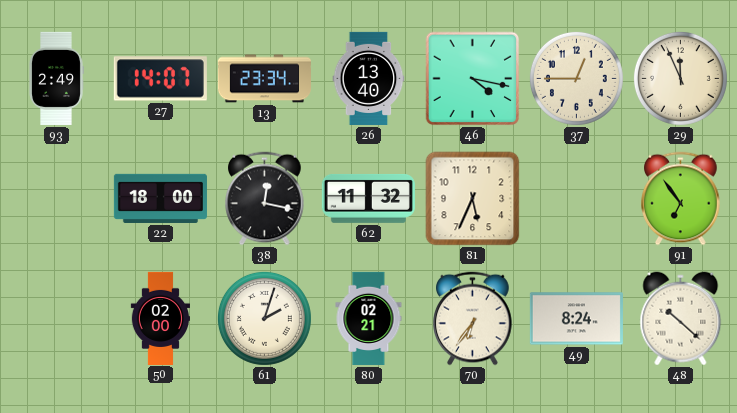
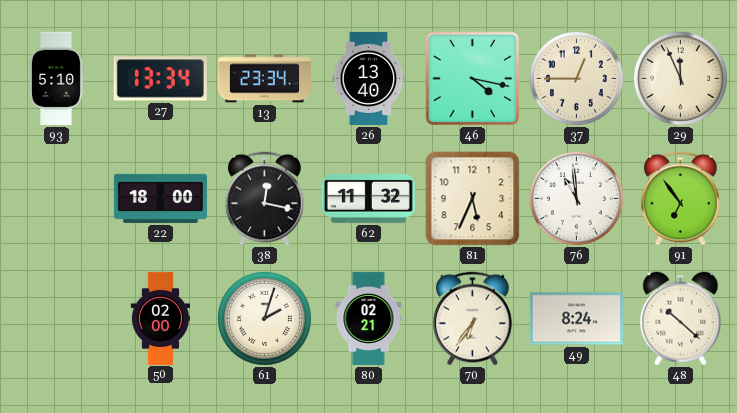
93: 2:49 -> 5:10 (56, 78)
27: 14:07 -> 13:34 (160, 79)
76: none -> 10:59 (576, 198)
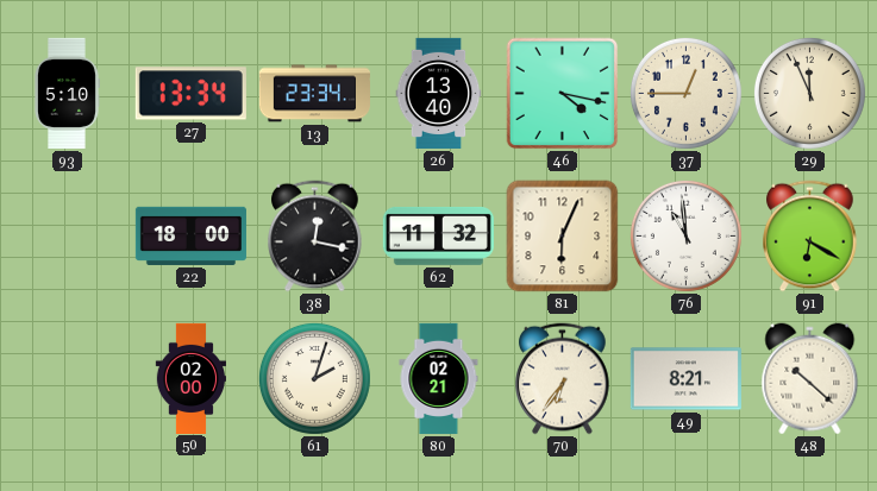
81: 5:34 -> 6:04 (563, 237)
91: 6:54 -> 6:20 (810, 237)
49: 8:24 -> 8:21 (685, 379)
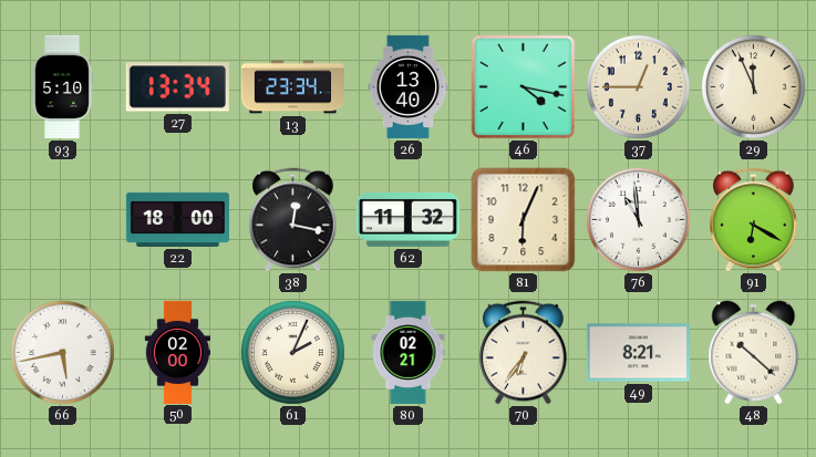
66: none -> 5:43 (62, 352)
61: 2:03 -> 2:04 (292, 352)
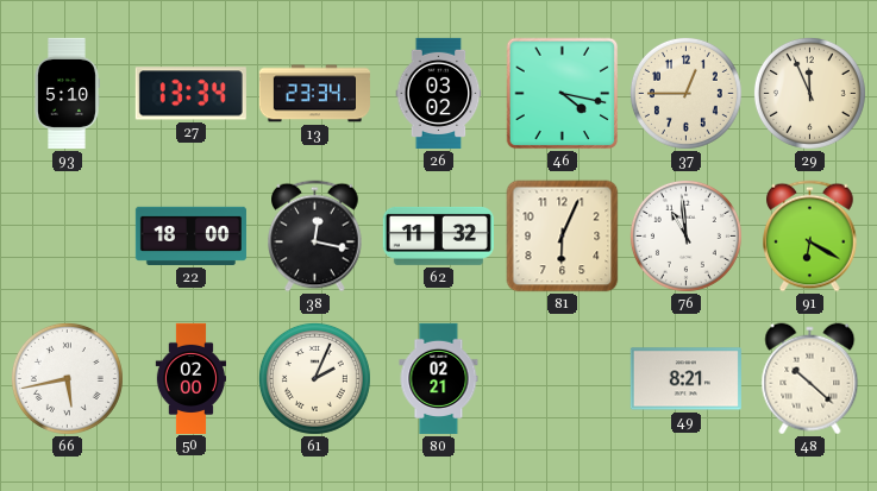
26: 13:40 -> 03:02 (439, 93)
70: 6:36 -> none (524, 353)
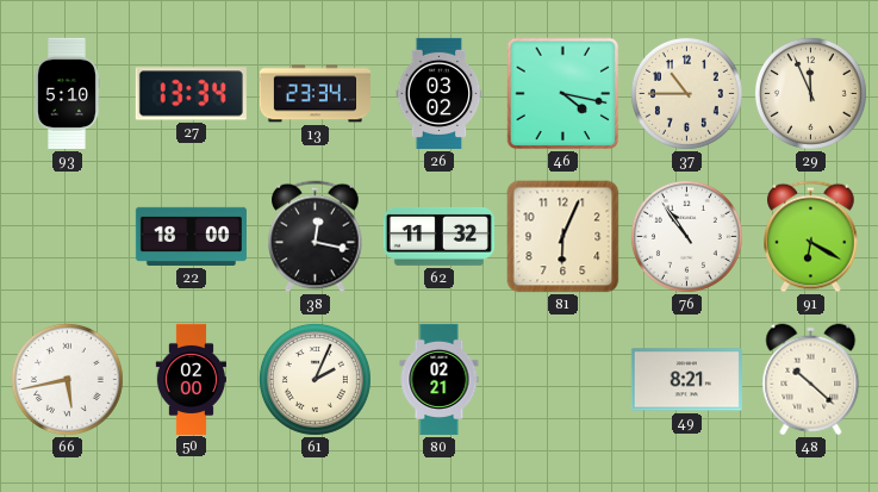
37: 12:45 -> 10:45 (686, 93)
76: 10:59 -> 10:54 (686, 236)
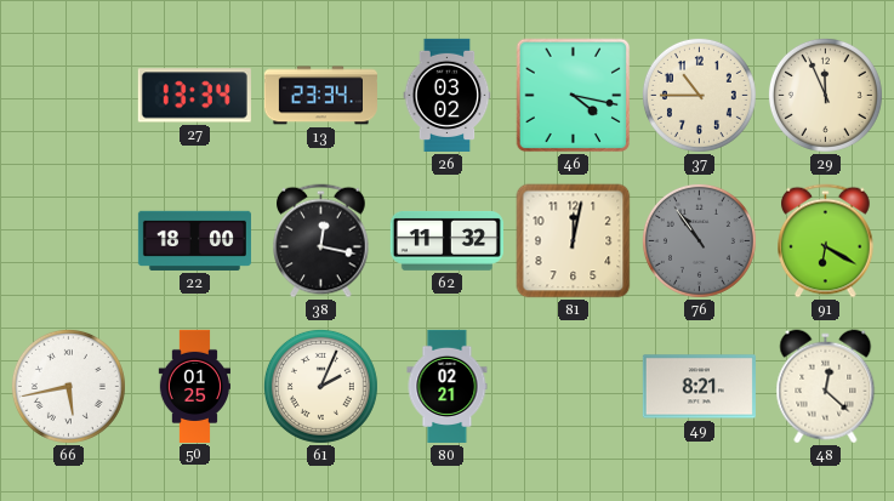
93: 5:10 -> none (67, 93)
81: 6:04 -> 12:02 (574, 241)
76 dial: white -> grey (699, 240)
50: 02:00 -> 01:25 (194, 386)
48: 10:22 -> 12:22 (826, 387)
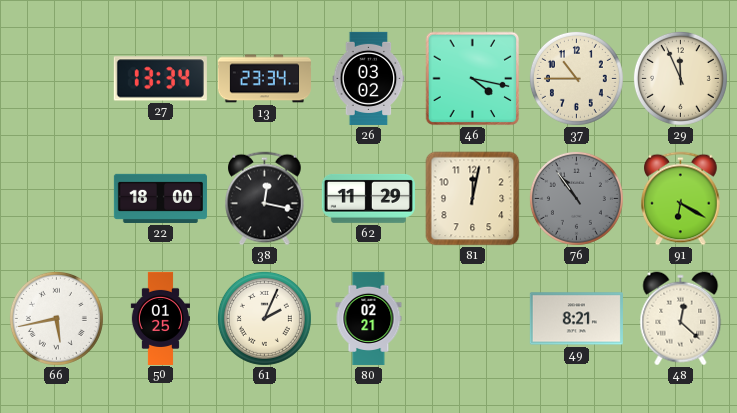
62: 11:32 -> 11:29 (368, 198)
